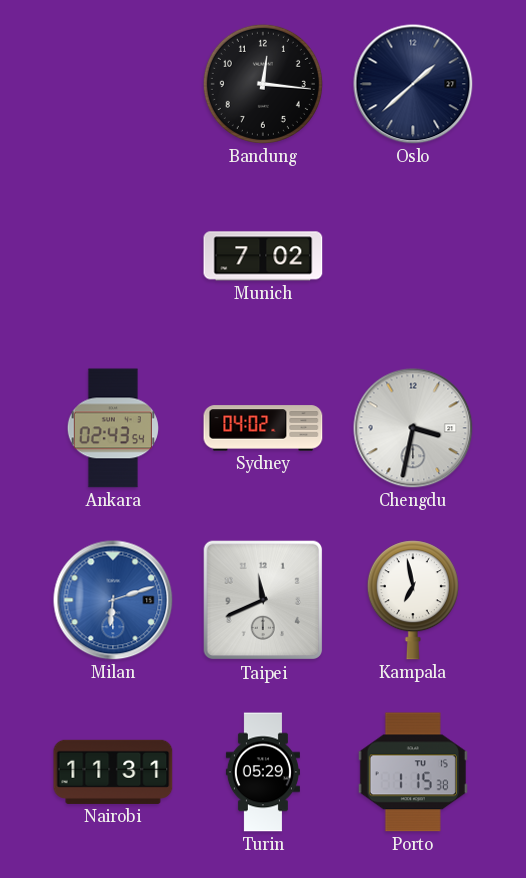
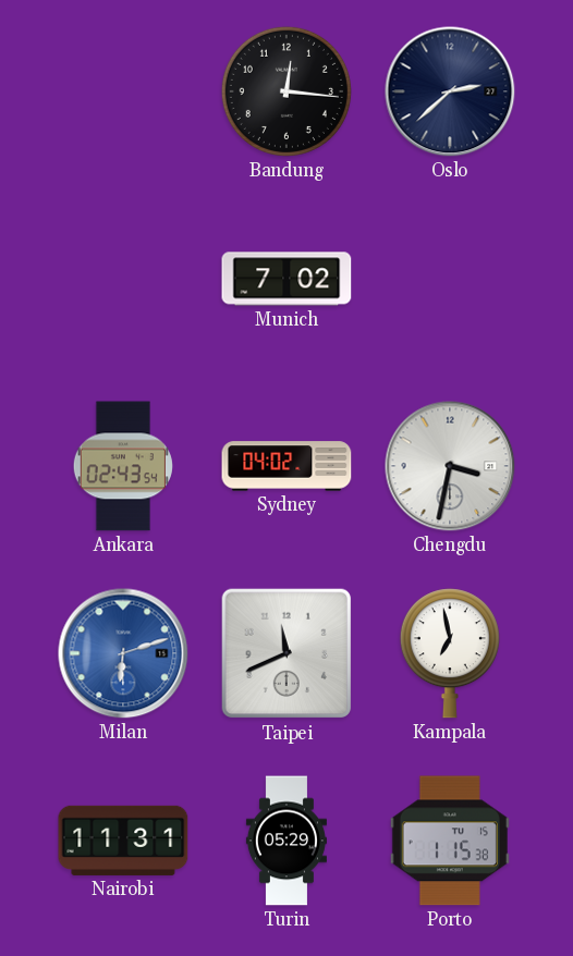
Oslo: 1:38 -> 2:38 (450, 91)
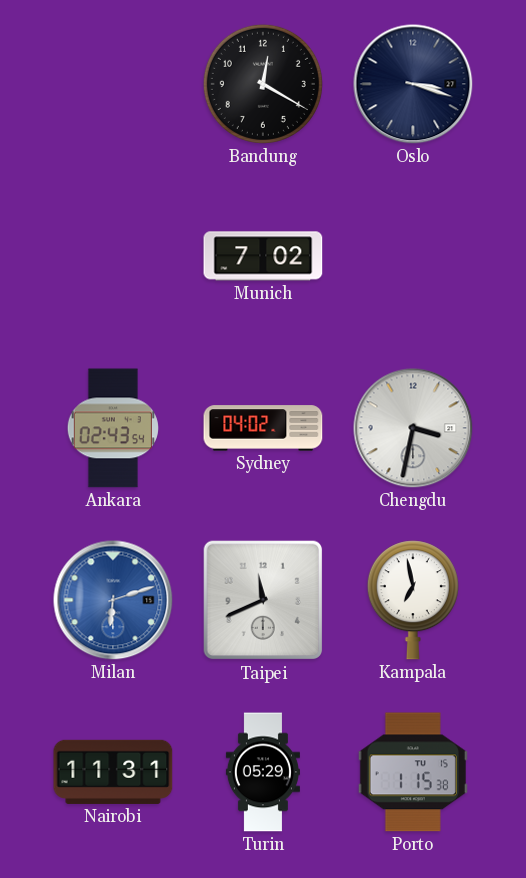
Bandung: 12:16 -> 12:20 (263, 84)
Oslo: 2:38 -> 3:18 (413, 84)
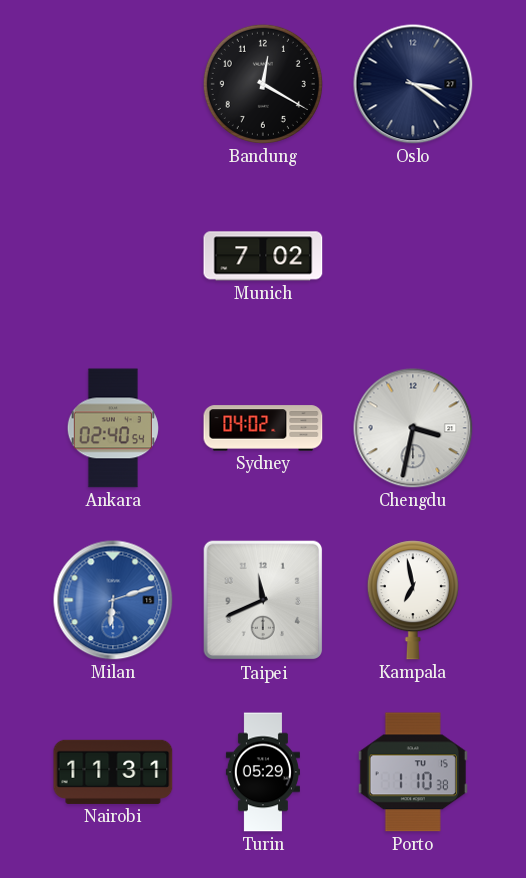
Oslo: 3:18 -> 3:21 (413, 84)
Ankara: 02:43 -> 02:40 (113, 428)
Porto: 1:15 -> 1:10 (413, 772)
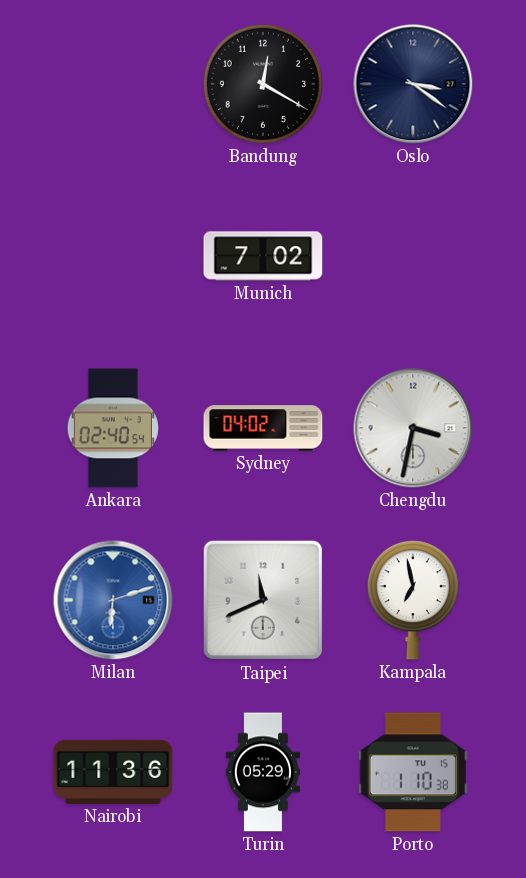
Nairobi: 11:31 -> 11:36 (113, 772)
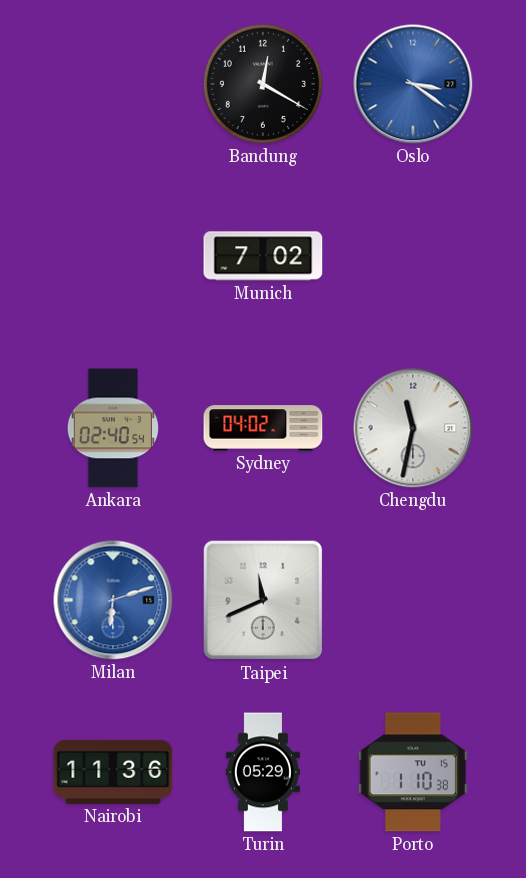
Oslo dial: navy -> blue (413, 84)
Chengdu: 3:32 -> 11:32 (413, 428)
Kampala: 6:58 -> none (413, 600)
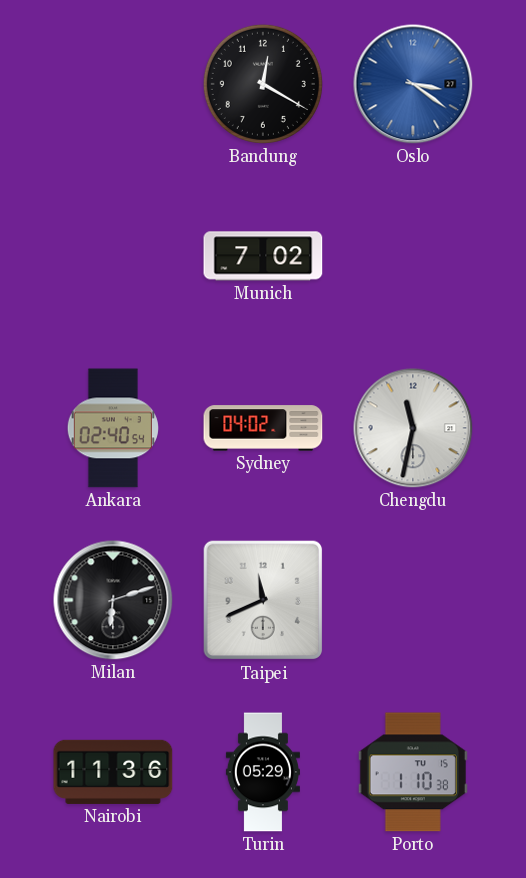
Milan dial: blue -> black (113, 600)
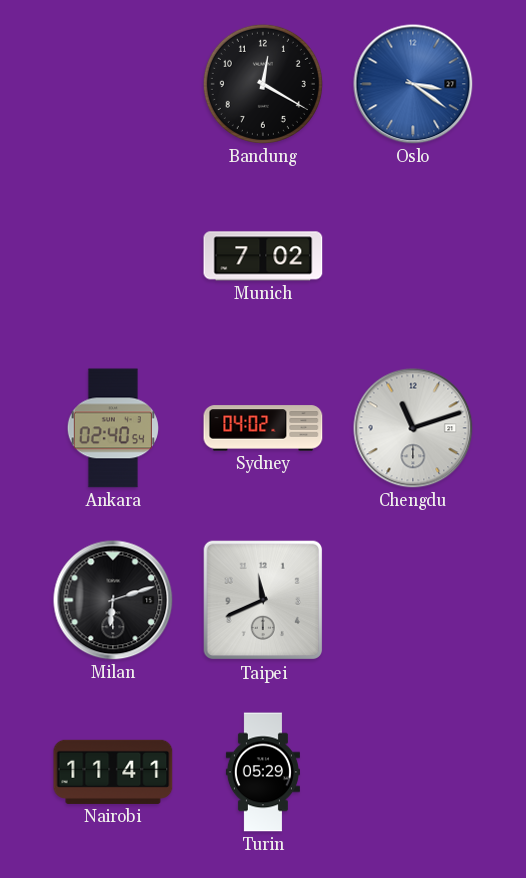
Chengdu: 11:32 -> 11:12 (413, 428)
Nairobi: 11:36 -> 11:41 (113, 772)
Porto: 1:10 -> none (413, 772)
